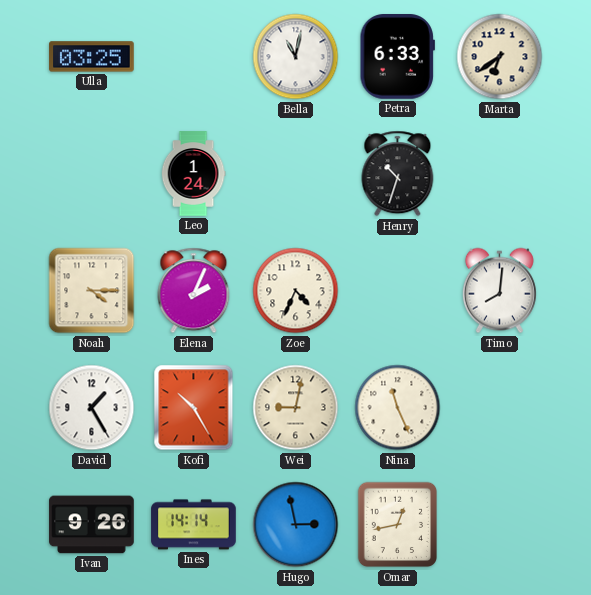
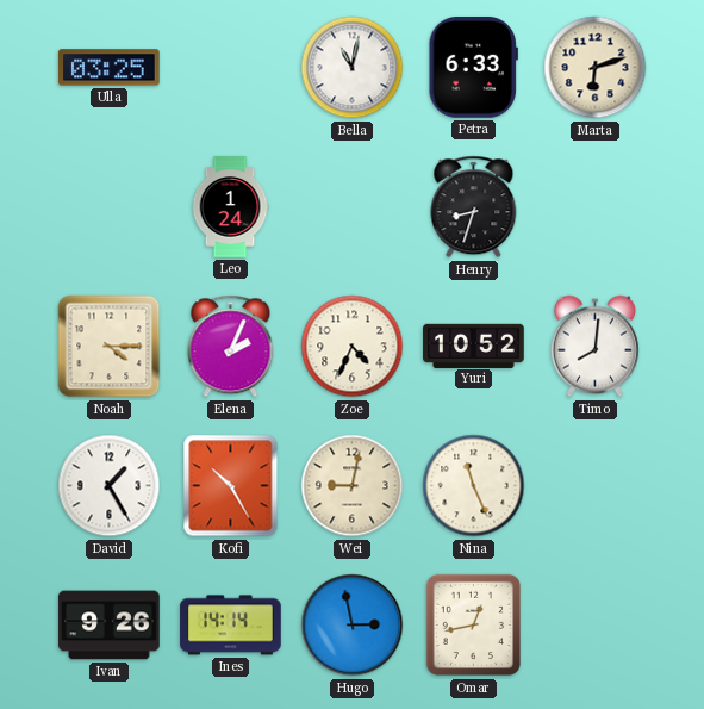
Marta: 6:39 -> 6:12 (596, 68)
Henry: 10:33 -> 8:33 (474, 207)
Yuri: none -> 10:52 (474, 346)
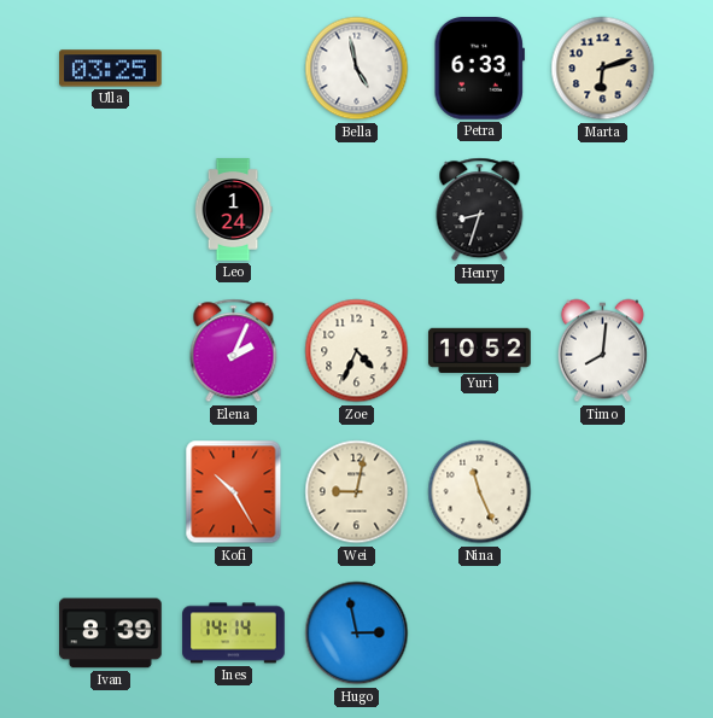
Bella: 11:02 -> 4:58 (357, 69)
Noah: 4:15 -> none (110, 347)
David: 1:25 -> none (110, 486)
Ivan: 9:26 -> 8:39 (111, 634)
Omar: 12:43 -> none (473, 626)
